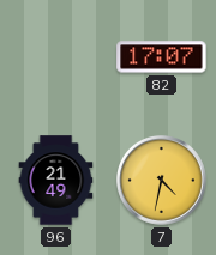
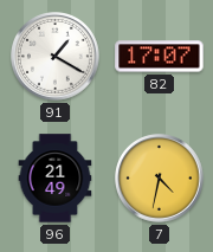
91: none -> 1:20 (56, 57)
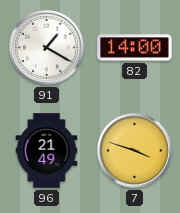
82: 17:07 -> 14:00 (135, 48)
7: 4:32 -> 3:48 (135, 151)
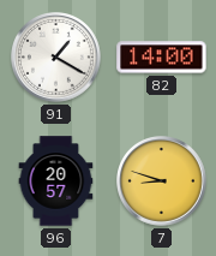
96: 21:49 -> 20:57 (56, 181)
7: 3:48 -> 8:48 (162, 181)
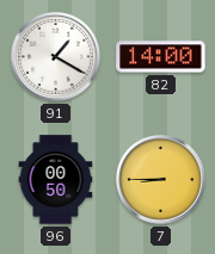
96: 20:57 -> 00:50 (56, 180)
7: 8:48 -> 8:45 (161, 180)
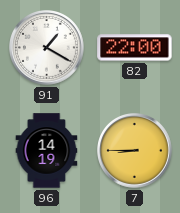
82: 14:00 -> 22:00 (135, 48)
96: 00:50 -> 14:19 (47, 151)
